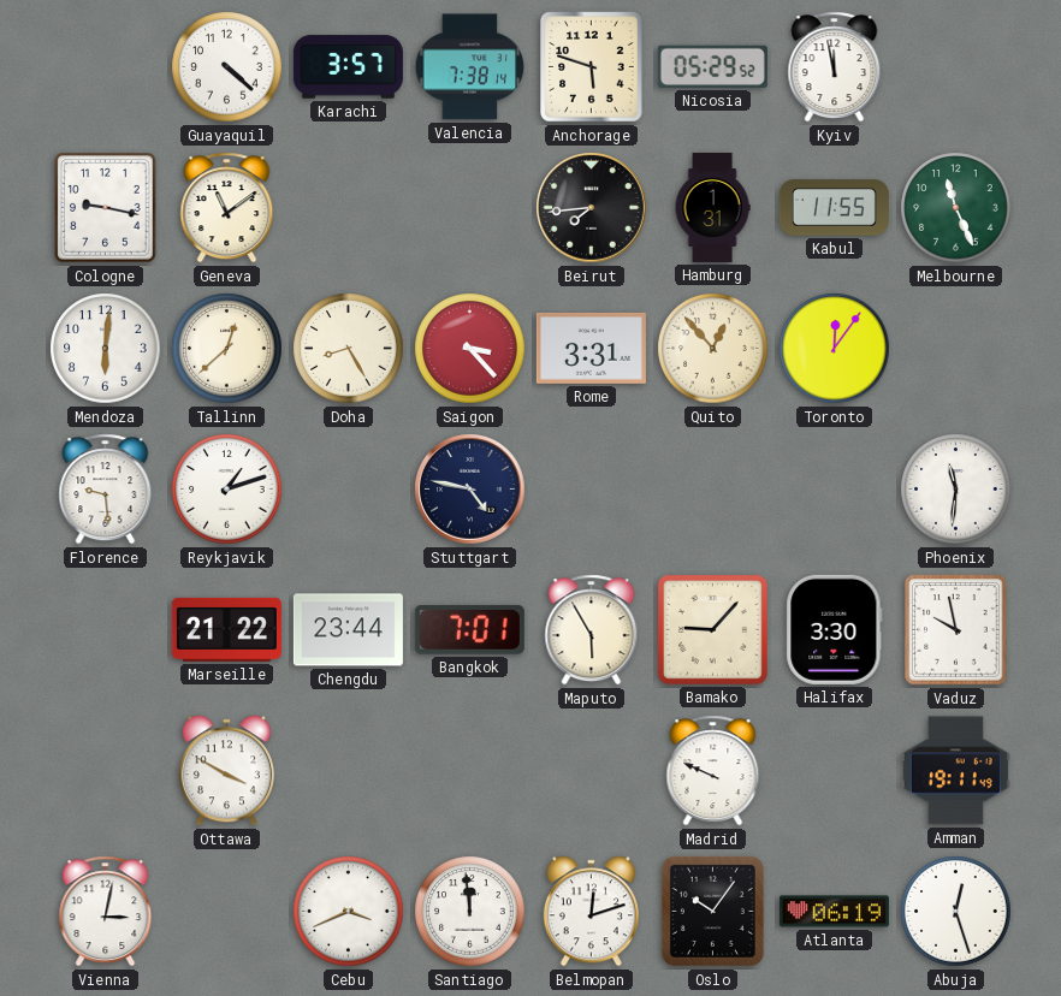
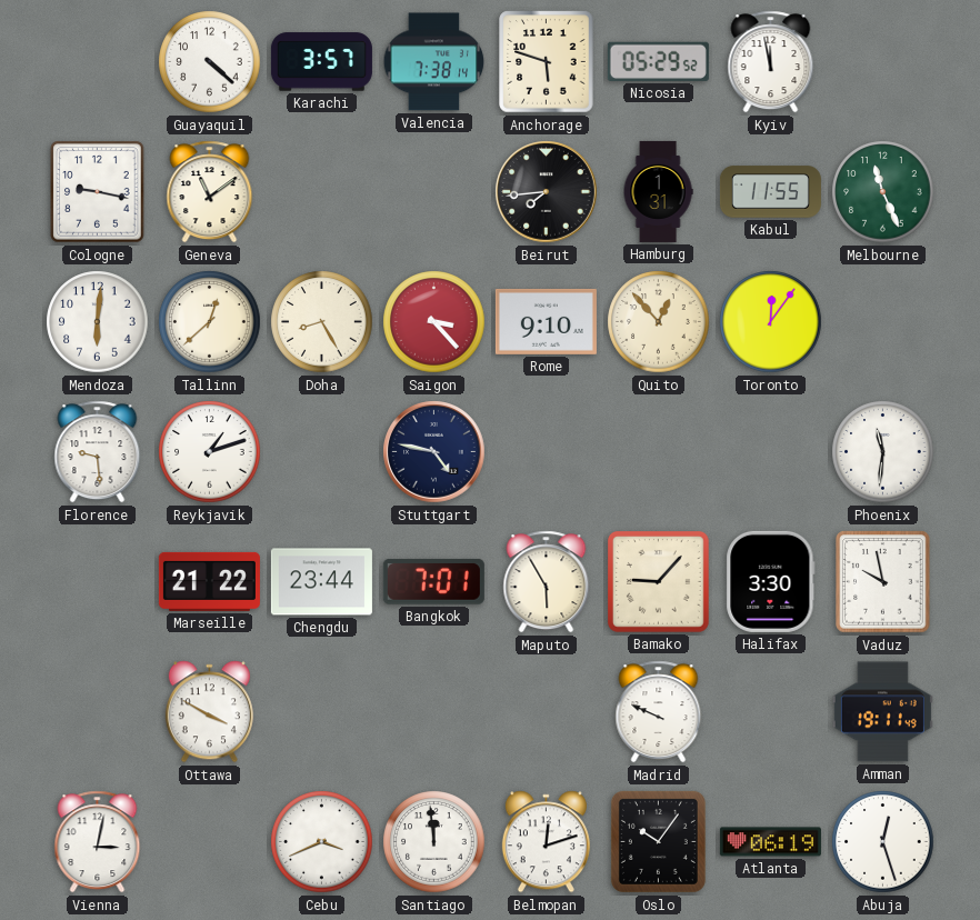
Rome: 3:31 -> 9:10 (546, 321)
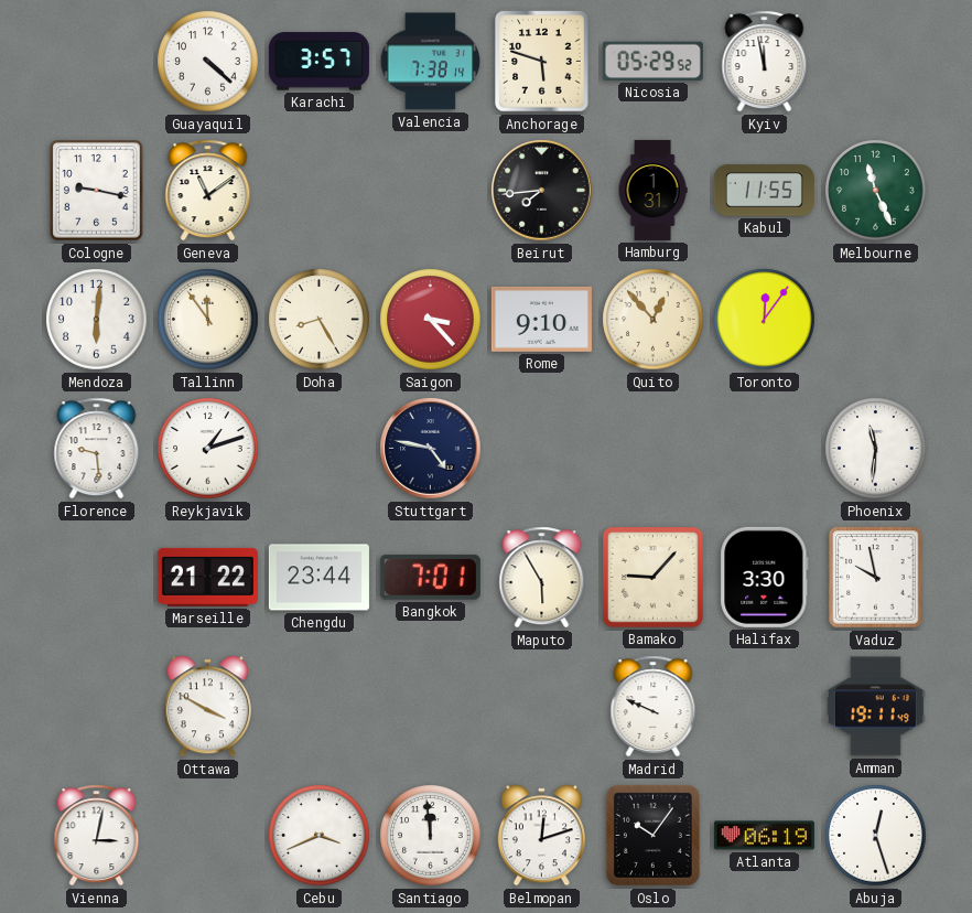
Tallinn: 12:38 -> 11:54 (208, 320)
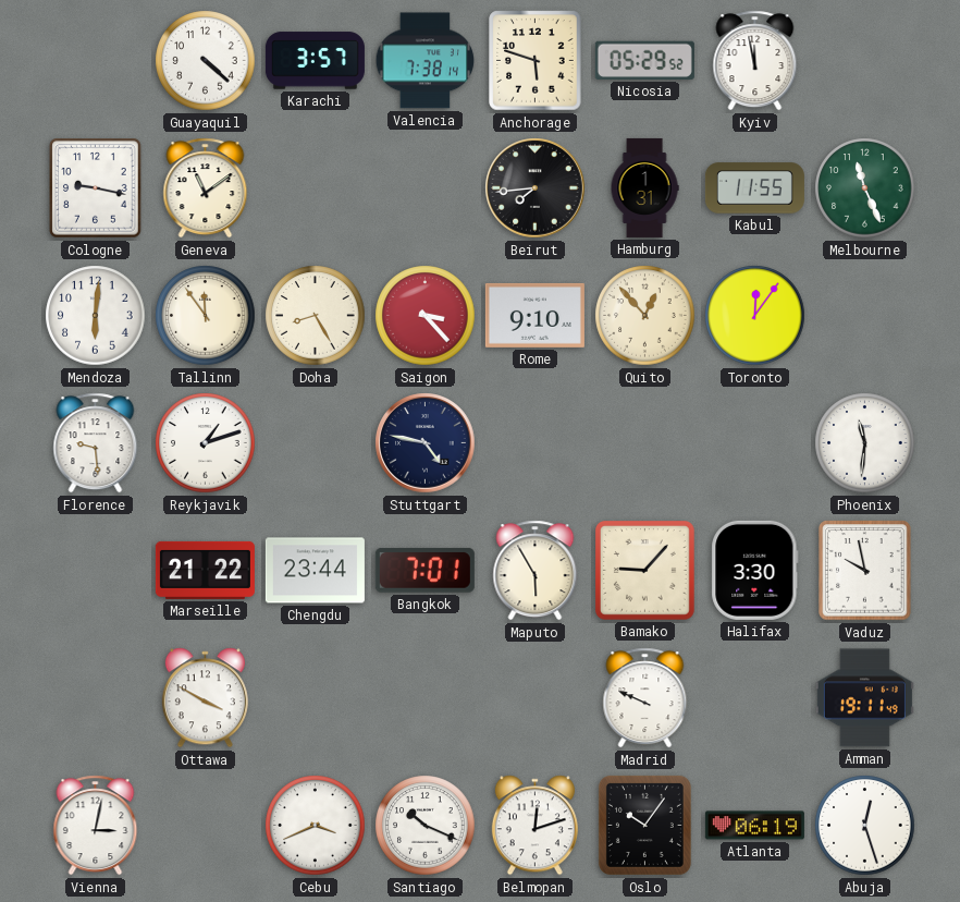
Santiago: 11:59 -> 10:19 (426, 826)
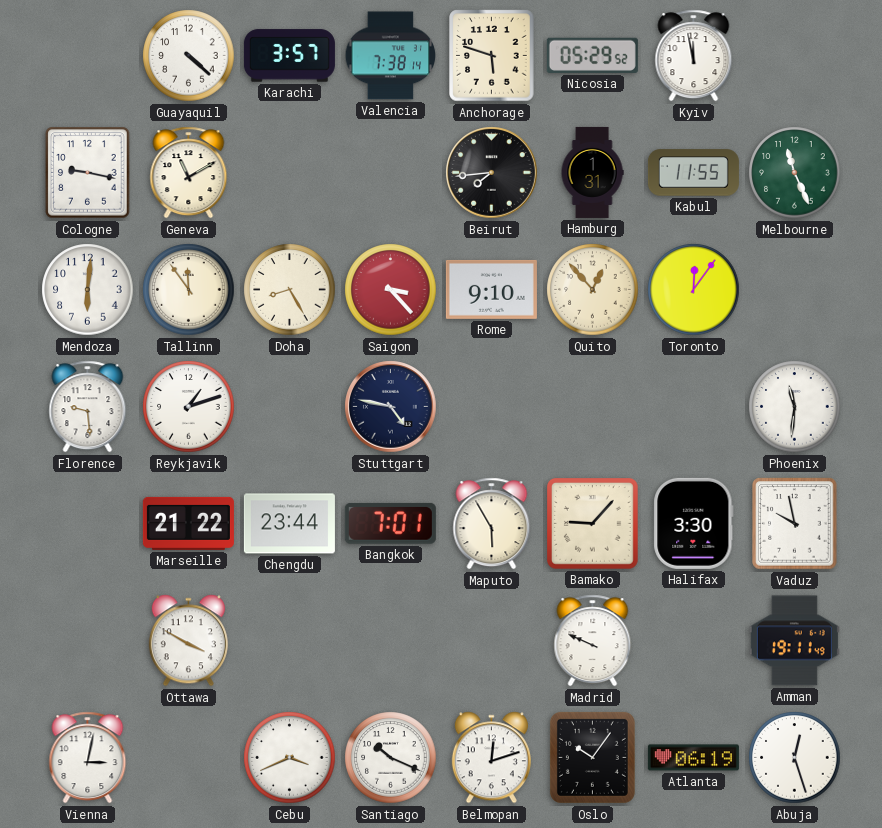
Geneva: 11:09 -> 11:10 (189, 173)
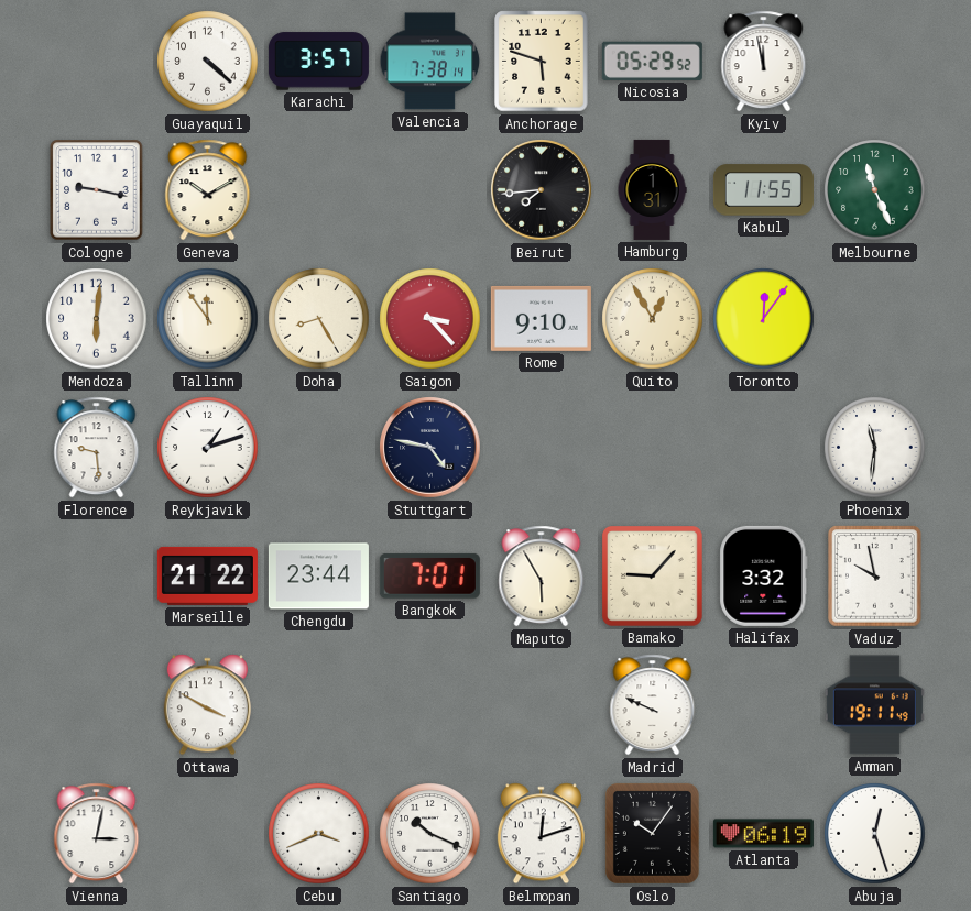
Geneva: 11:10 -> 10:10 (208, 190)
Quito: 12:53 -> 12:55 (653, 319)
Halifax: 3:30 -> 3:32 (764, 575)
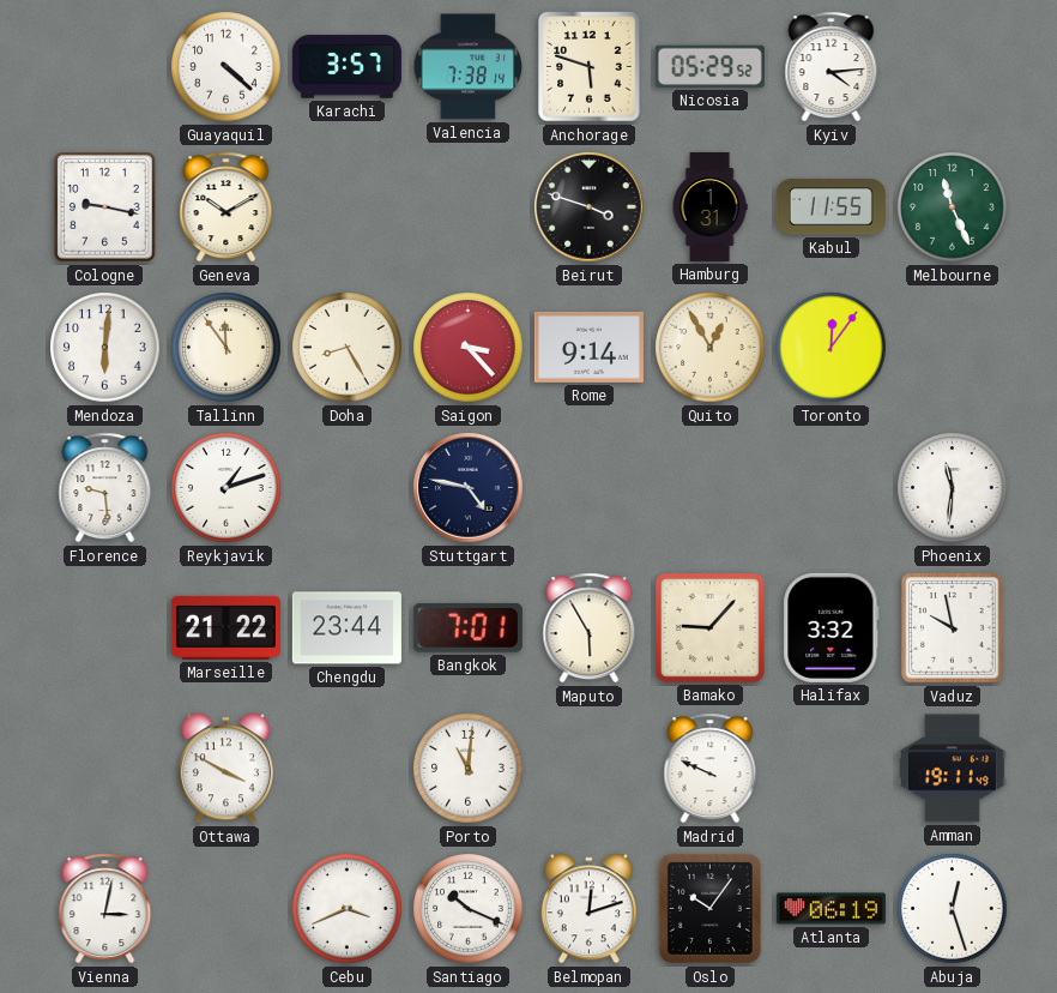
Kyiv: 11:58 -> 4:14 (832, 67)
Beirut: 7:44 -> 3:48 (590, 207)
Rome: 9:10 -> 9:14 (588, 347)
Porto: none -> 11:01 (469, 769)
